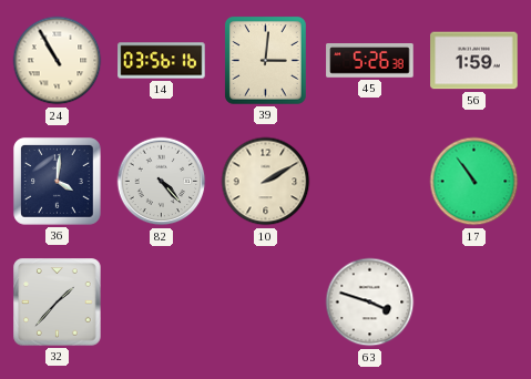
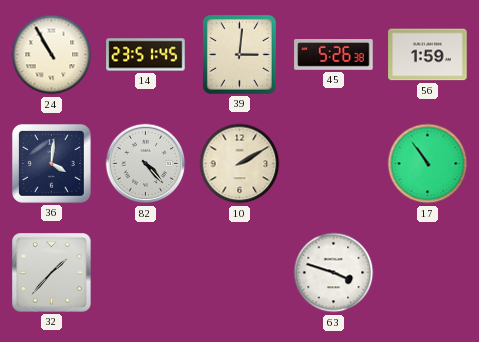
14: 03:56 -> 23:51 (146, 55)
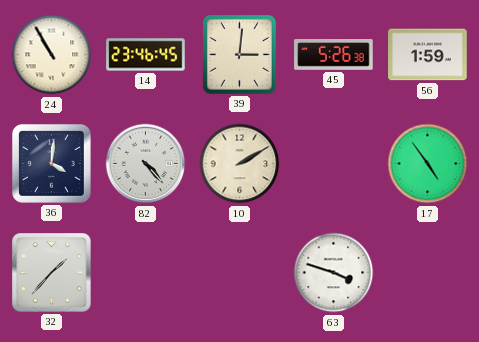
14: 23:51 -> 23:46 (146, 55)
17: 10:54 -> 4:54 (428, 164)
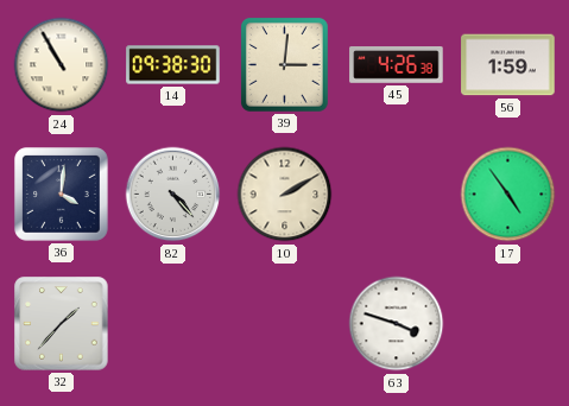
14: 23:46 -> 09:38 (173, 65)
45: 5:26 -> 4:26 (397, 65)
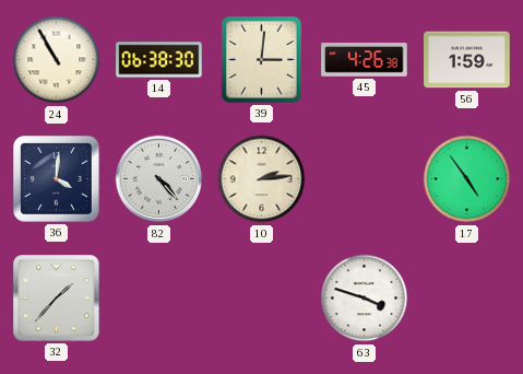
14: 09:38 -> 06:38 (159, 60)
10: 2:10 -> 2:14 (262, 179)
